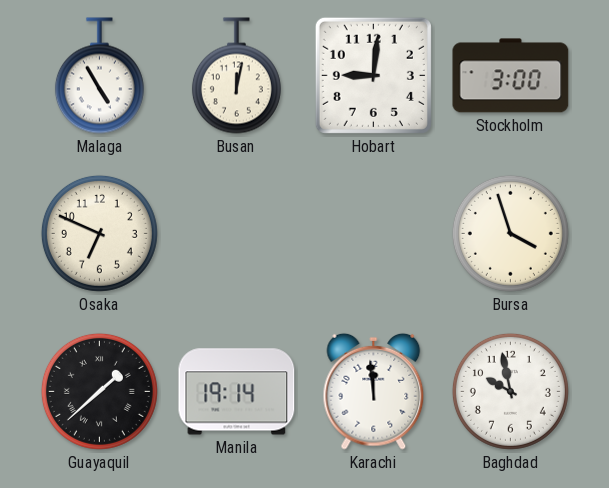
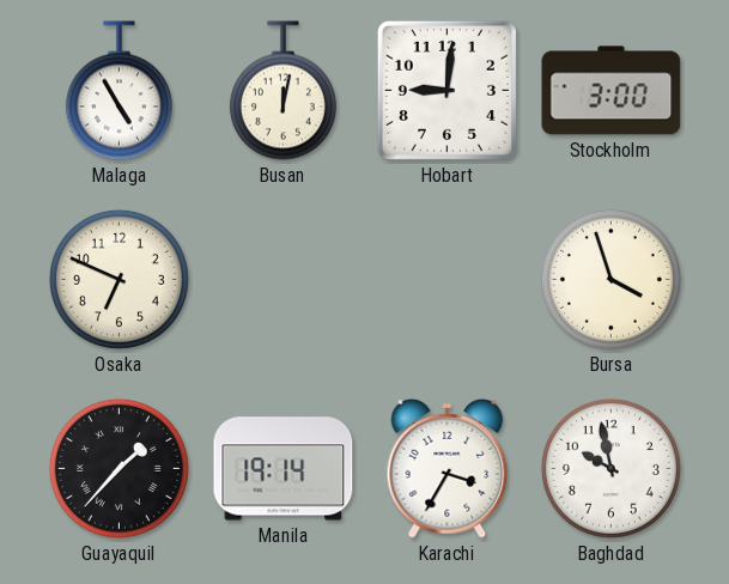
Guayaquil: 1:38 -> 1:37 (119, 468)
Karachi: 11:59 -> 3:35 (448, 468)
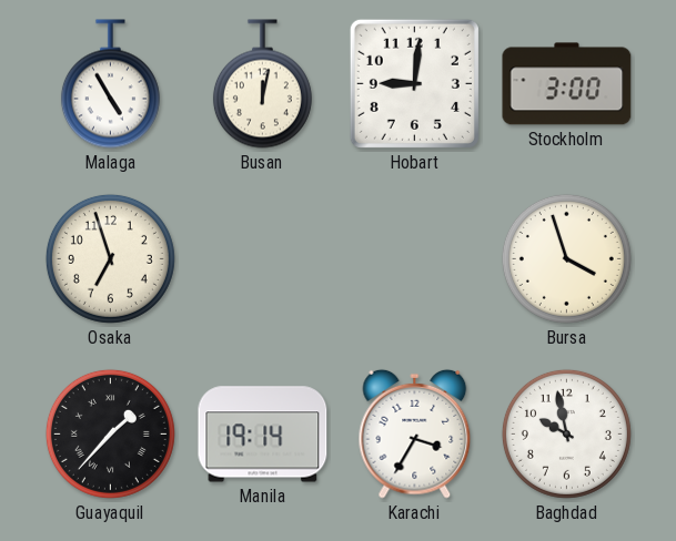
Osaka: 6:49 -> 6:57 (110, 258)
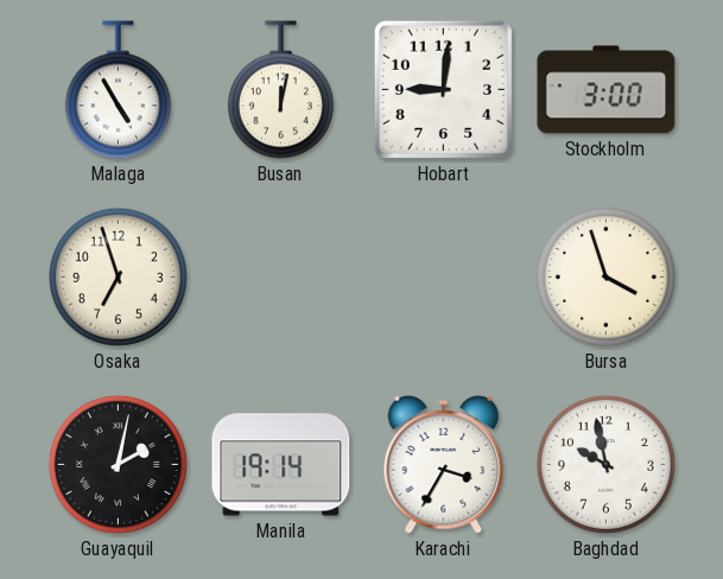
Guayaquil: 1:37 -> 2:02 (118, 464)
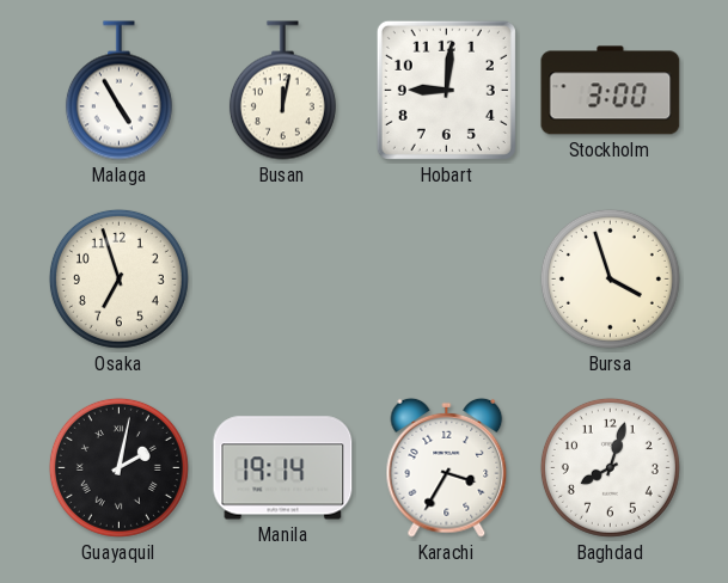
Baghdad: 9:58 -> 8:03 (610, 467)
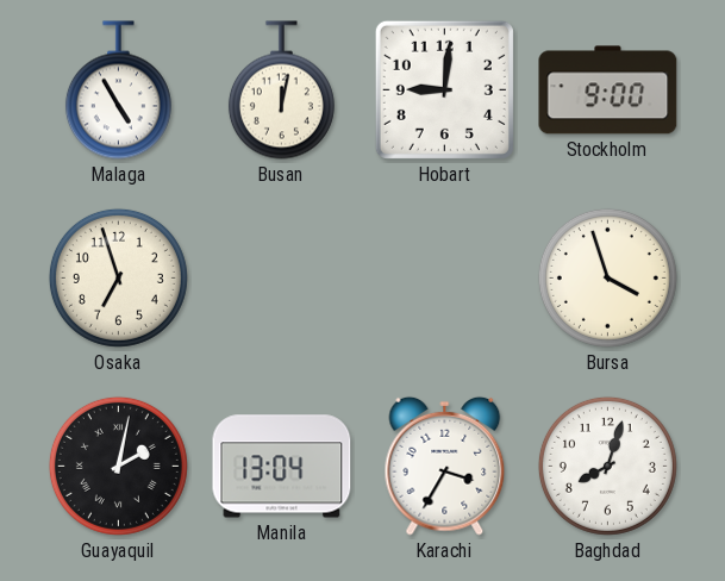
Stockholm: 3:00 -> 9:00 (608, 90)
Manila: 19:14 -> 13:04 (282, 467)
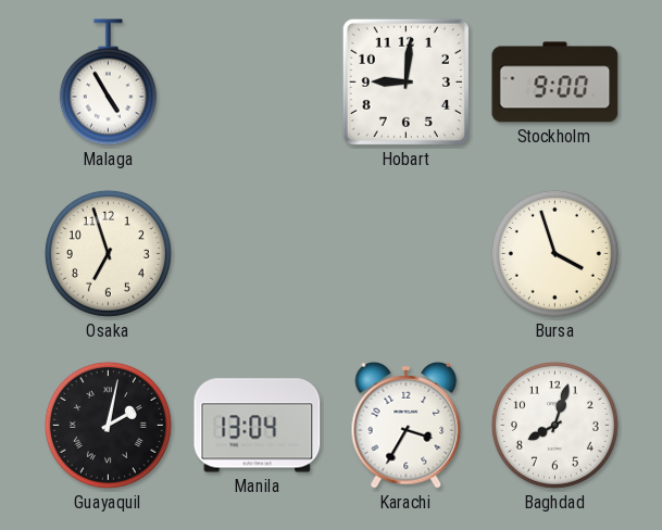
Busan: 12:02 -> none (281, 90)
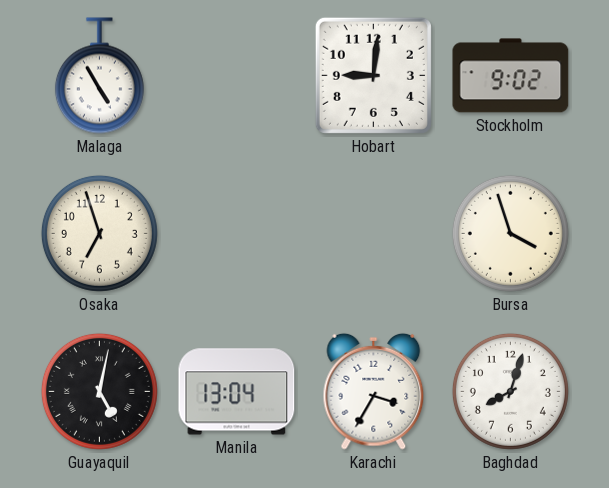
Stockholm: 9:00 -> 9:02 (511, 76)
Guayaquil: 2:02 -> 5:02 (99, 391)
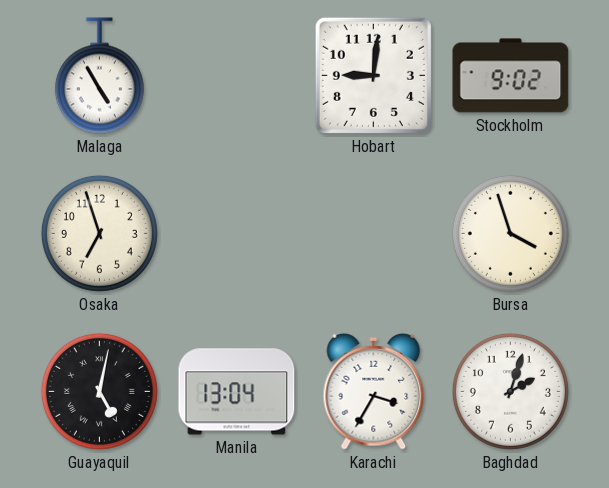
Baghdad: 8:03 -> 2:03 (510, 391)
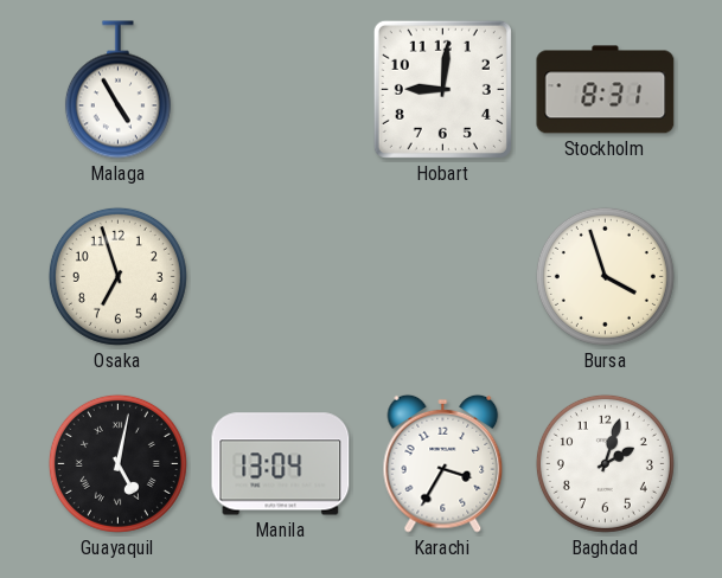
Stockholm: 9:02 -> 8:31 (606, 90)
